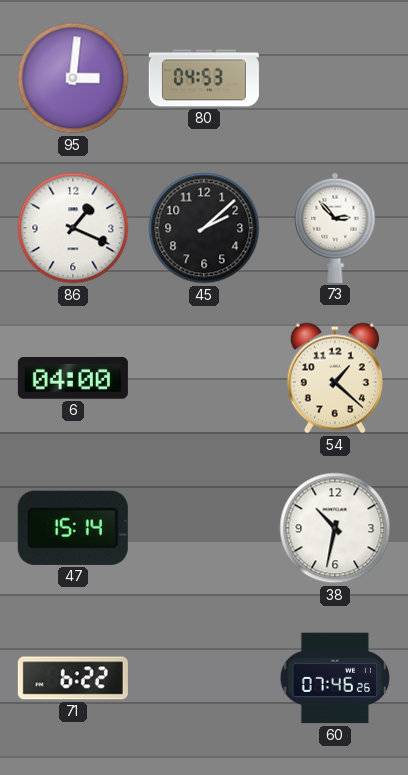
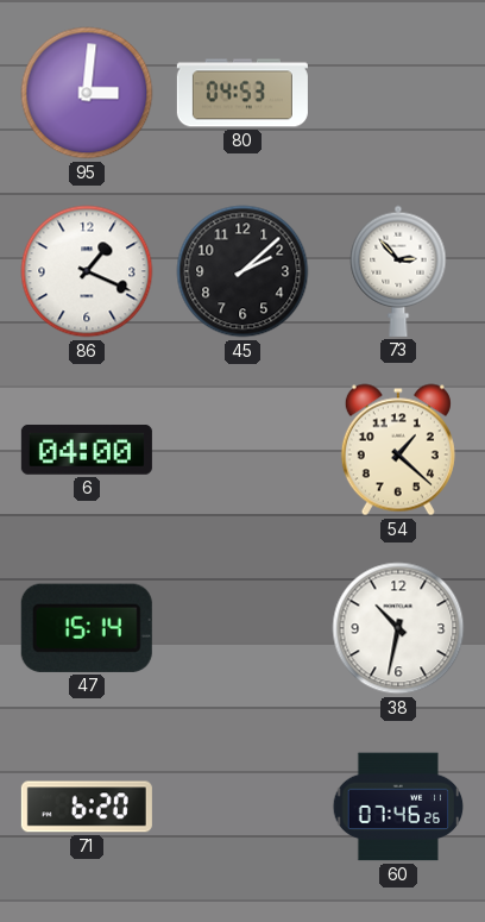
71: 6:22 -> 6:20 (87, 807)
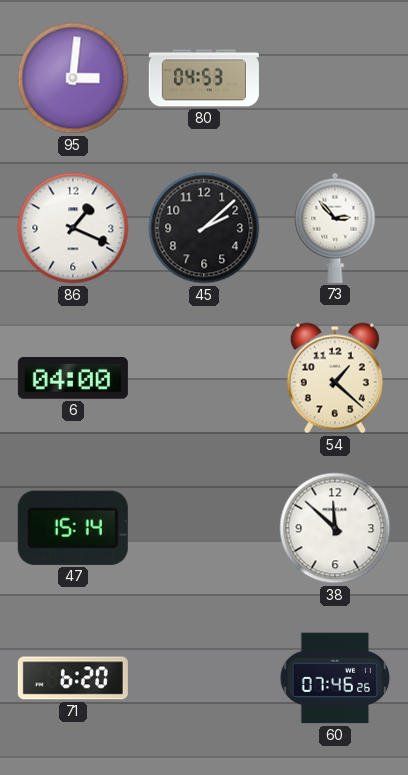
38: 10:32 -> 11:52 (335, 528)
